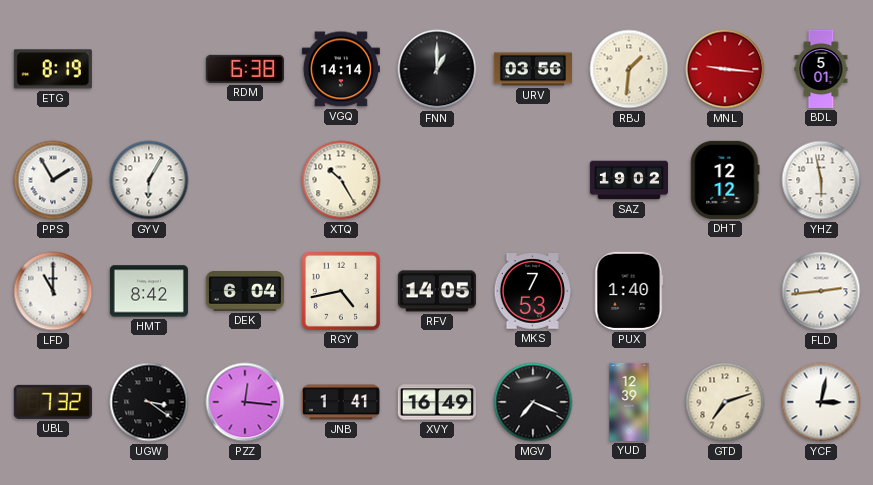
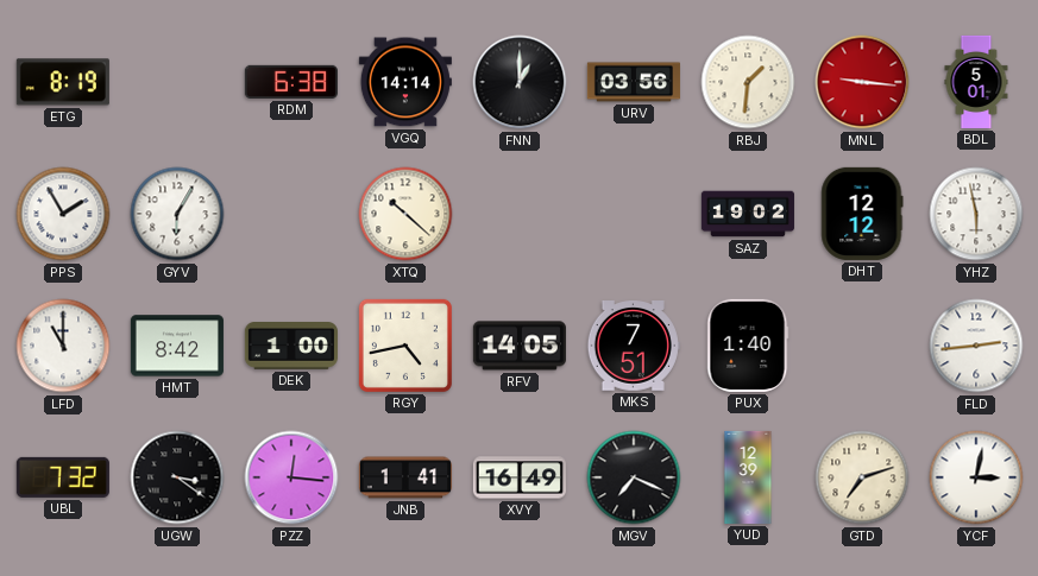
XTQ: 10:25 -> 10:22 (405, 214)
DEK: 6:04 -> 1:00 (291, 347)
MKS: 7:53 -> 7:51 (634, 347)
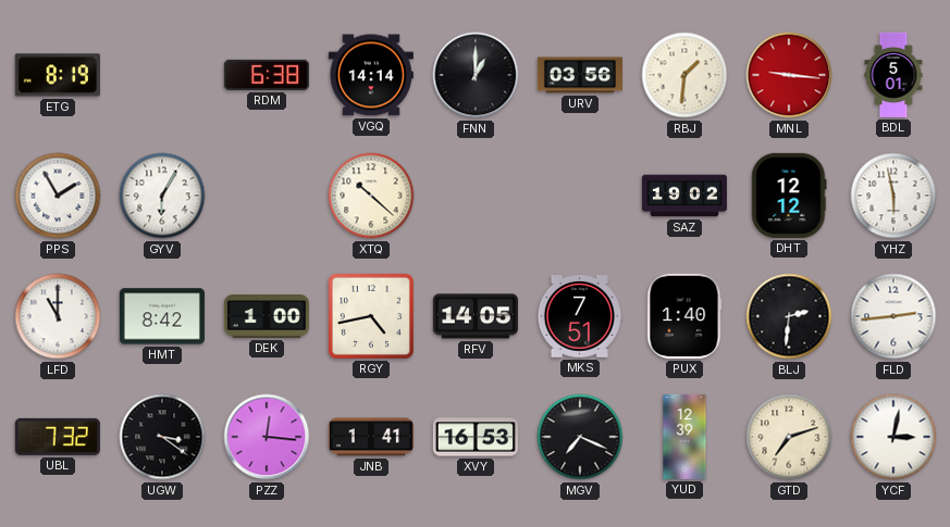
BLJ: none -> 2:31 (789, 316)
XVY: 16:49 -> 16:53 (476, 437)
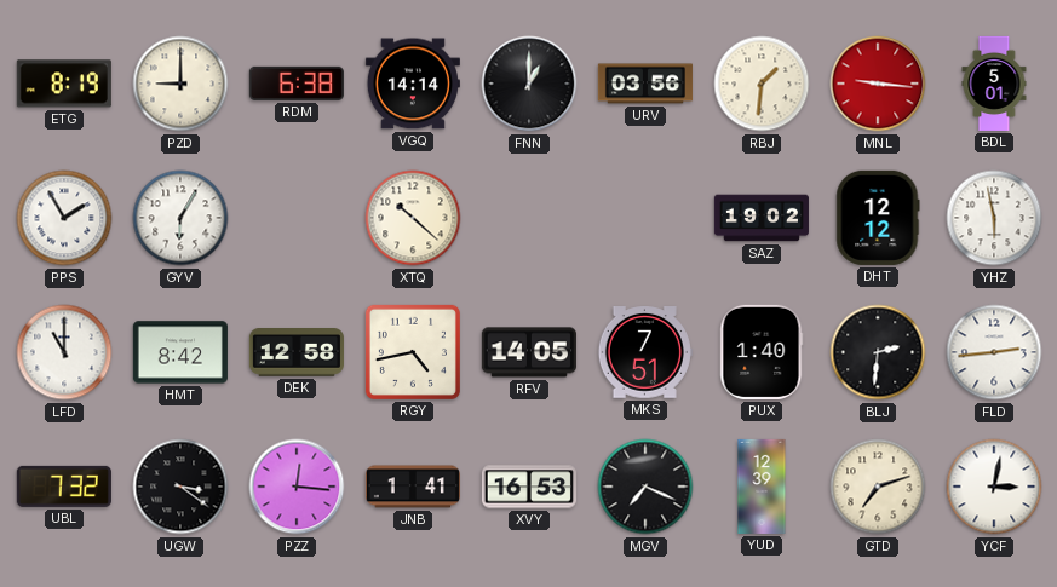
PZD: none -> 9:00 (180, 84)
DEK: 1:00 -> 12:58 (297, 353)
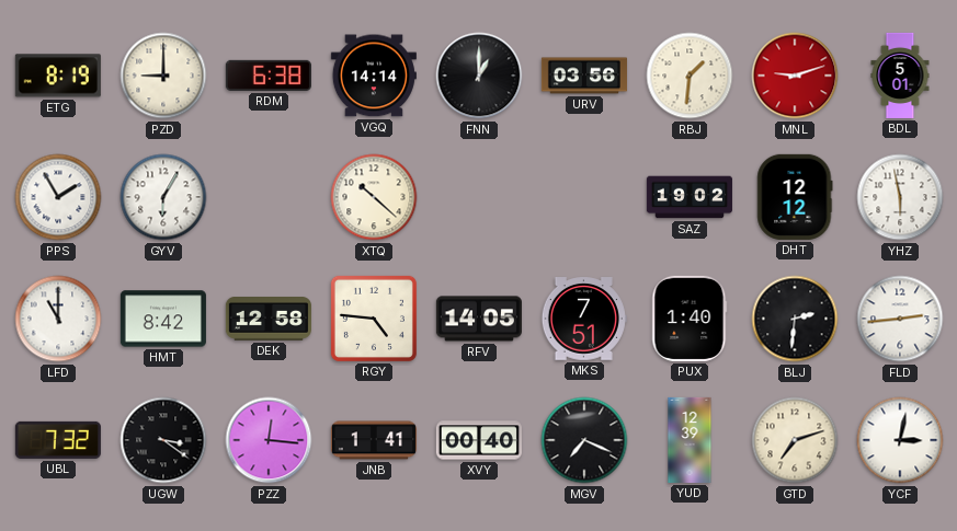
MNL: 9:16 -> 9:12 (795, 76)
RGY: 4:43 -> 4:46 (374, 319)
XVY: 16:53 -> 00:40 (479, 440)
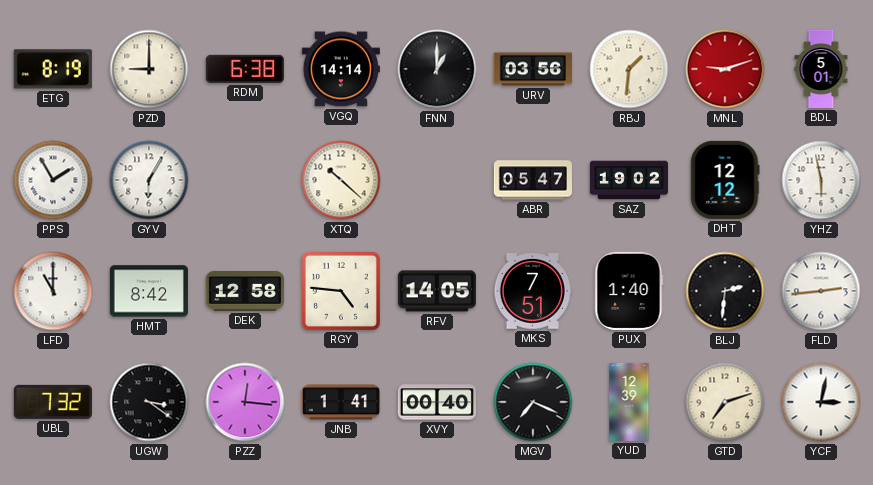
ABR: none -> 05:47 (533, 180)
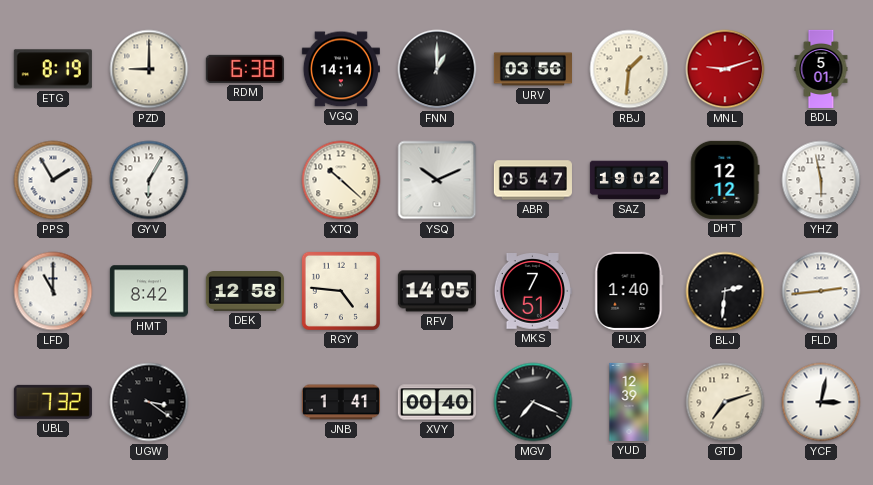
YSQ: none -> 10:11 (437, 180)
PZZ: 12:16 -> none (245, 402)
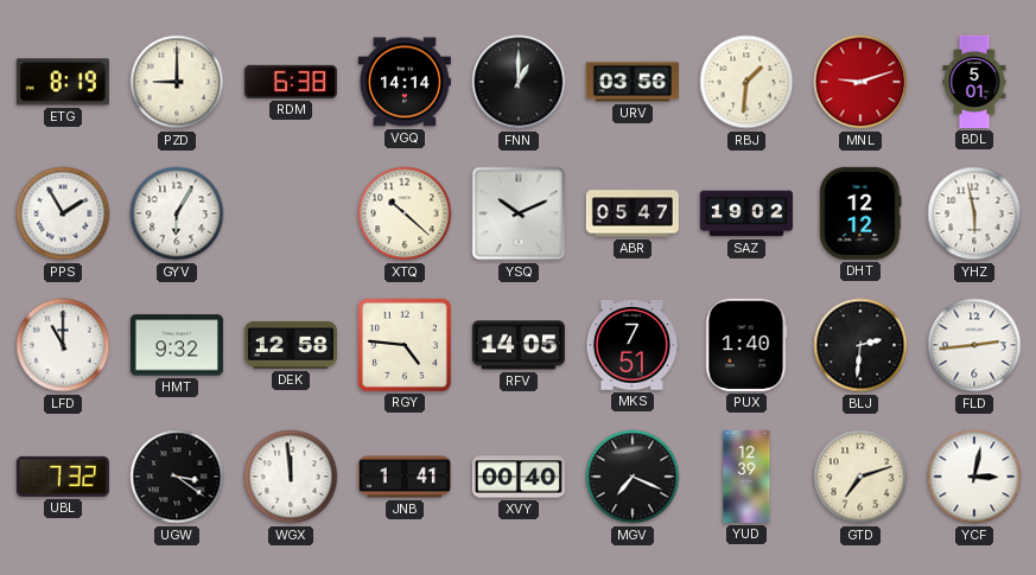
HMT: 8:42 -> 9:32 (177, 345)
WGX: none -> 11:59 (291, 477)
